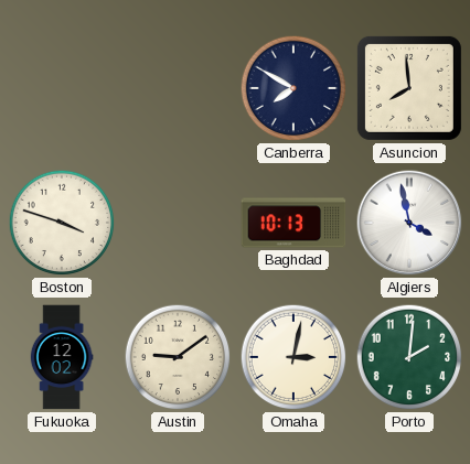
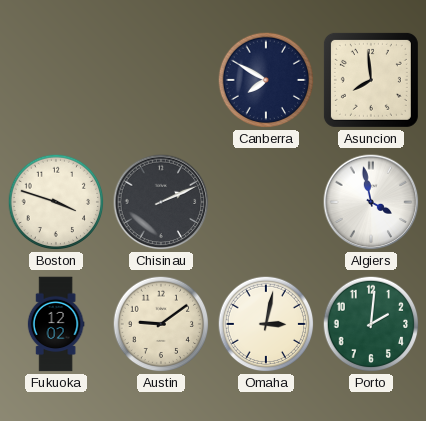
Chisinau: none -> 2:11 (161, 202)
Baghdad: 10:13 -> none (293, 223)
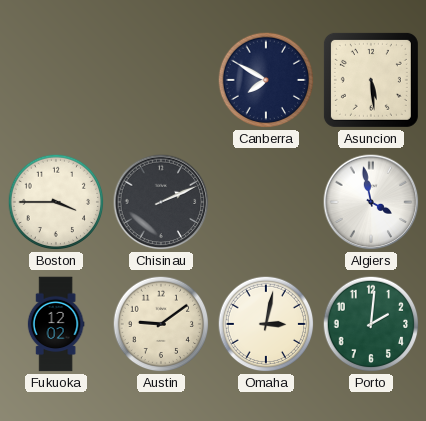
Asuncion: 7:59 -> 5:29 (371, 80)
Boston: 3:48 -> 3:45 (56, 202)
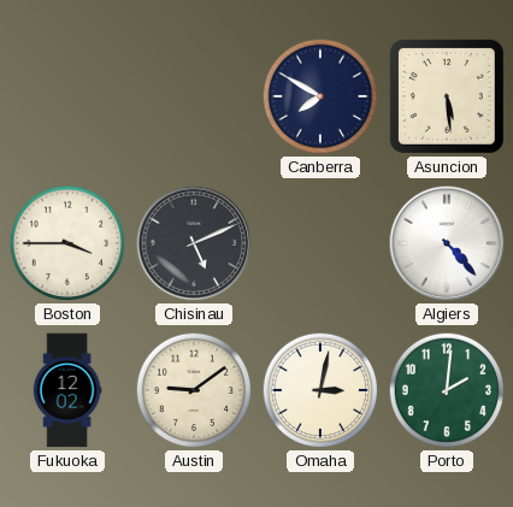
Chisinau: 2:11 -> 5:11 (194, 243)
Algiers: 3:58 -> 4:23 (447, 243)
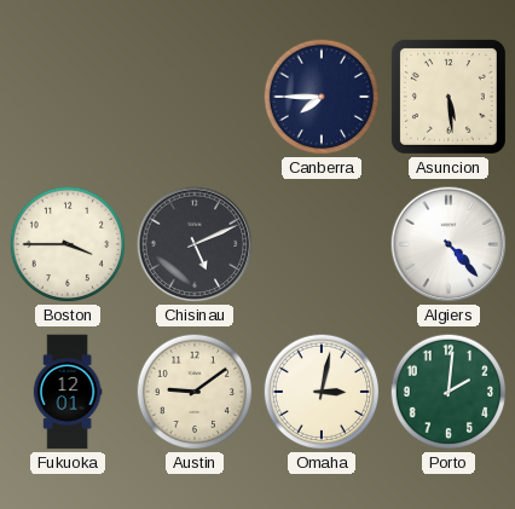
Canberra: 7:50 -> 7:45 (322, 97)
Fukuoka: 12:02 -> 12:01 (68, 392)
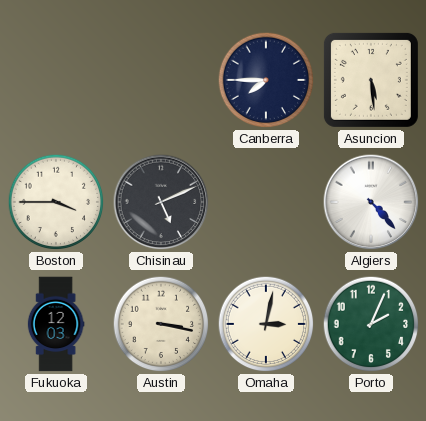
Fukuoka: 12:01 -> 12:03 (56, 324)
Austin: 9:09 -> 3:17 (161, 324)
Porto: 2:01 -> 2:04 (371, 324)
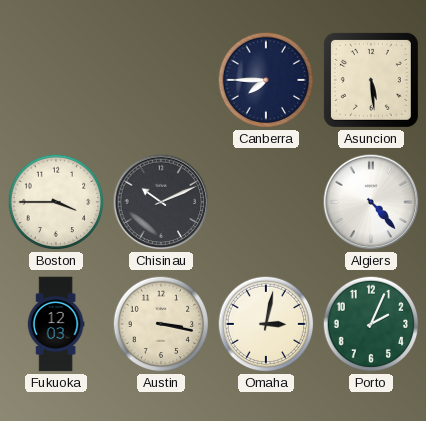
Chisinau: 5:11 -> 10:11 (161, 202)
